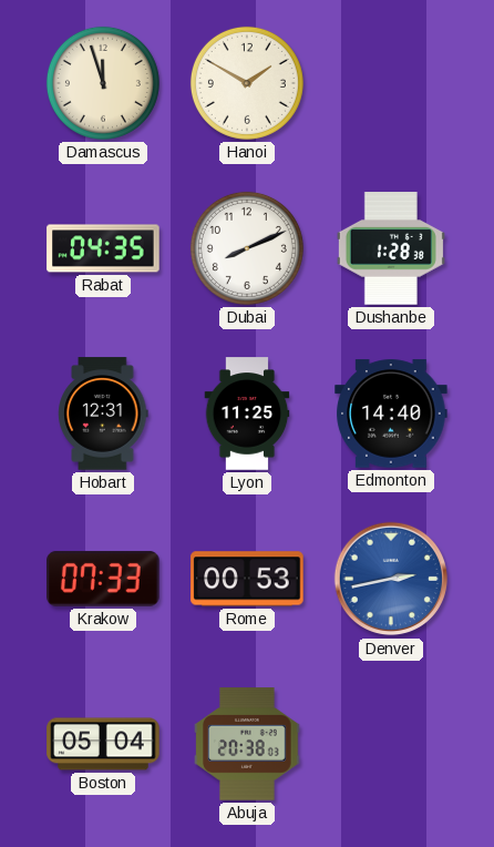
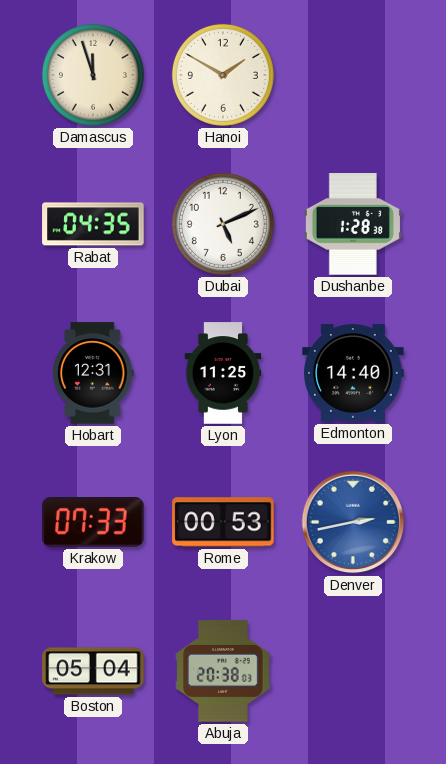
Dubai: 8:11 -> 5:11 (223, 224)
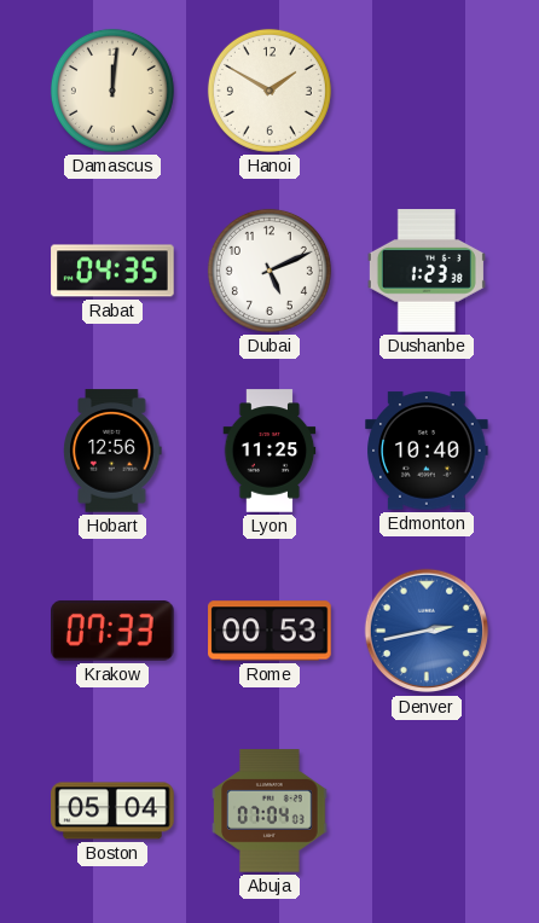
Damascus: 11:57 -> 12:01 (112, 91)
Dushanbe: 1:28 -> 1:23 (427, 271)
Hobart: 12:31 -> 12:56 (112, 451)
Edmonton: 14:40 -> 10:40 (427, 451)
Abuja: 20:38 -> 07:04 (269, 811)
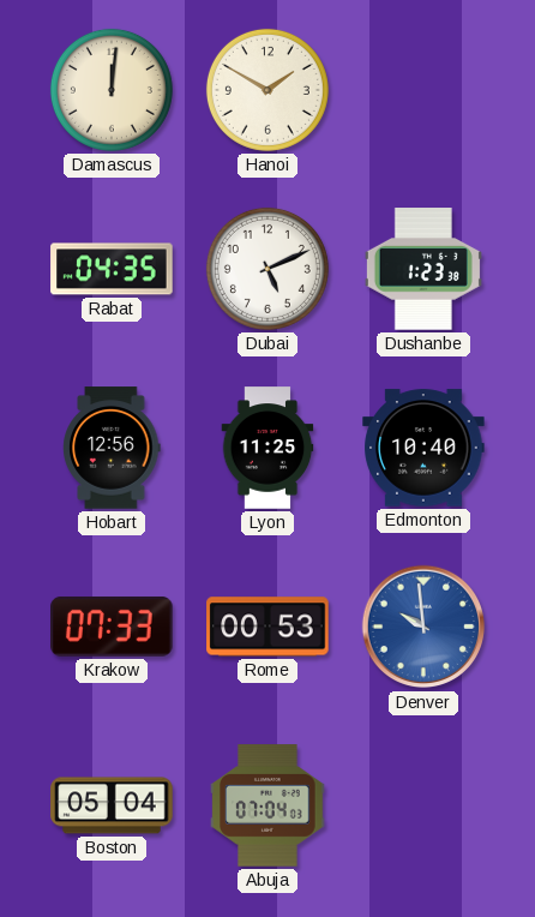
Denver: 2:43 -> 9:59 (423, 627)
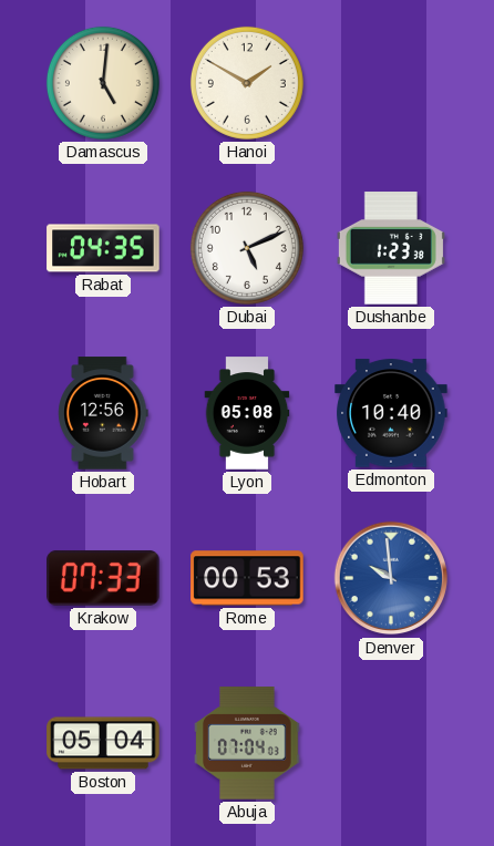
Damascus: 12:01 -> 5:01 (103, 83)
Lyon: 11:25 -> 05:08 (247, 413)
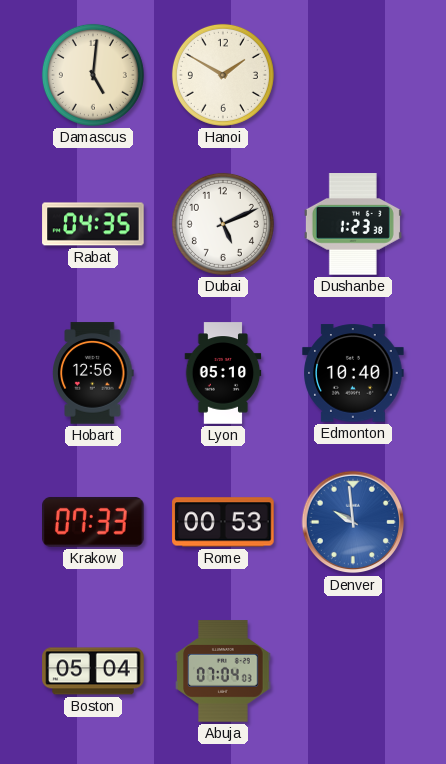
Lyon: 05:08 -> 05:10 (223, 373)
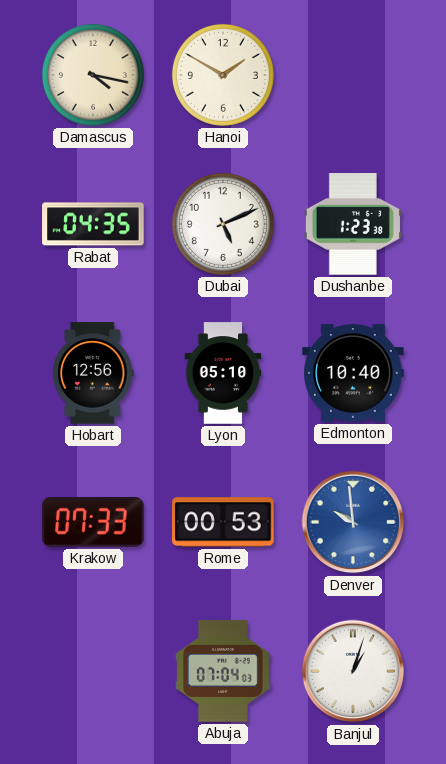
Damascus: 5:01 -> 4:17 (93, 75)
Boston: 05:04 -> none (93, 671)
Banjul: none -> 1:03 (353, 671)
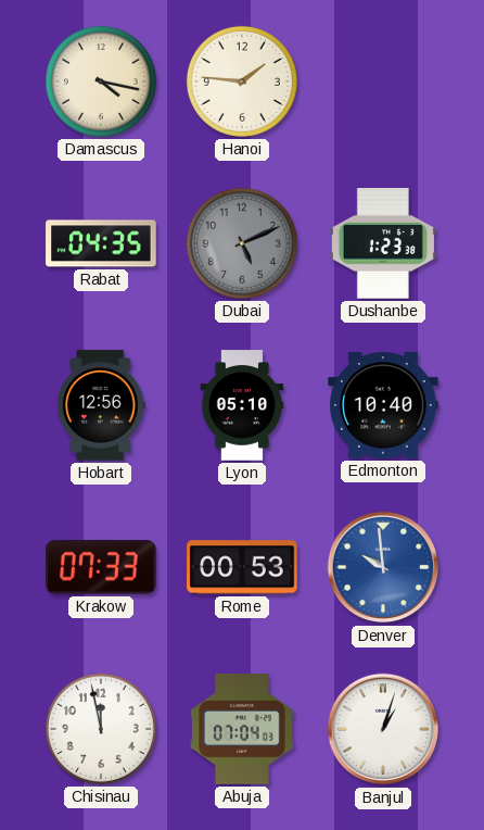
Hanoi: 1:50 -> 1:46 (242, 81)
Dubai dial: white -> grey (242, 243)
Chisinau: none -> 11:58 (101, 729)
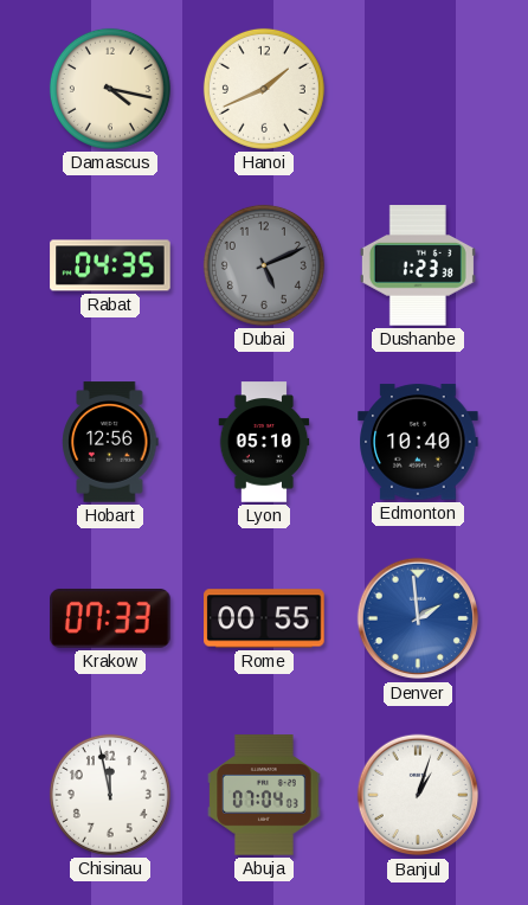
Hanoi: 1:46 -> 1:41 (264, 89)
Rome: 00:53 -> 00:55 (264, 618)
Denver: 9:59 -> 1:59 (418, 618)
